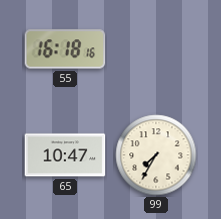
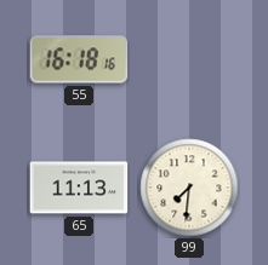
65: 10:47 -> 11:13 (79, 188)
99: 7:35 -> 7:31 (189, 188)
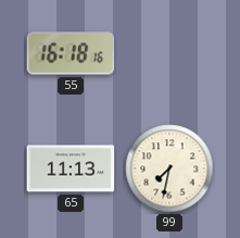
99: 7:31 -> 7:32 (169, 168)
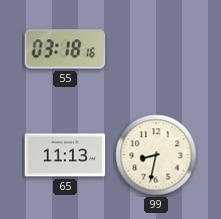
55: 16:18 -> 03:18 (65, 49)
99: 7:32 -> 8:32 (156, 155)
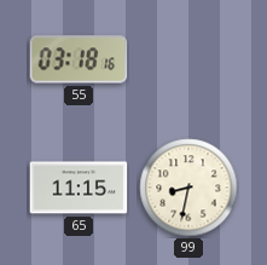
65: 11:13 -> 11:15 (79, 188)
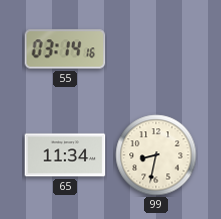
55: 03:18 -> 03:14 (65, 49)
65: 11:15 -> 11:34 (65, 155)
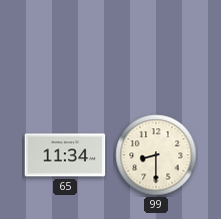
55: 03:14 -> none (65, 49)
99: 8:32 -> 8:30 (156, 155)
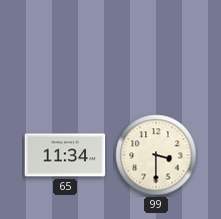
99: 8:30 -> 3:30 (156, 155)
